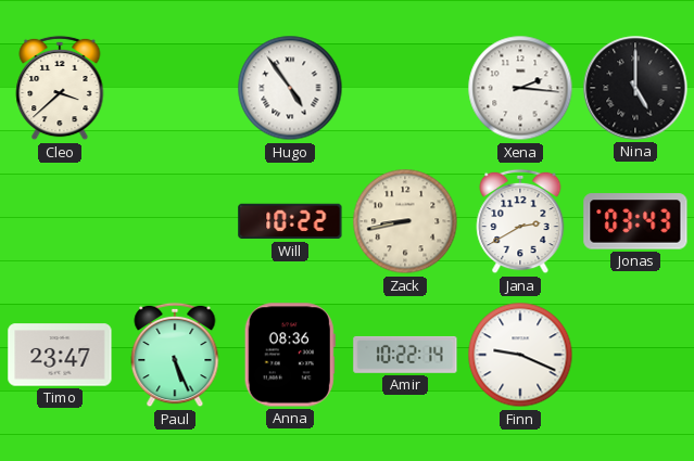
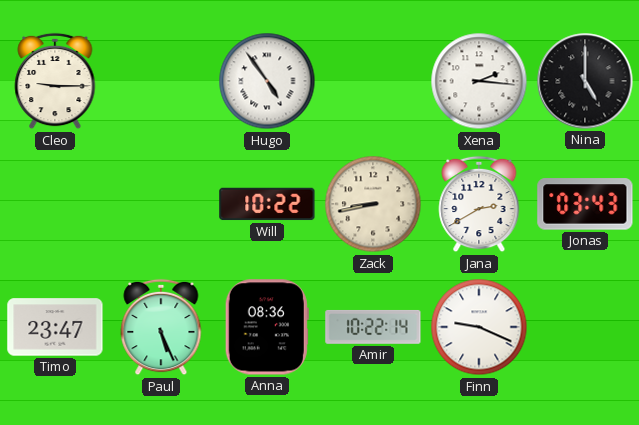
Cleo: 3:38 -> 9:15 (55, 81)
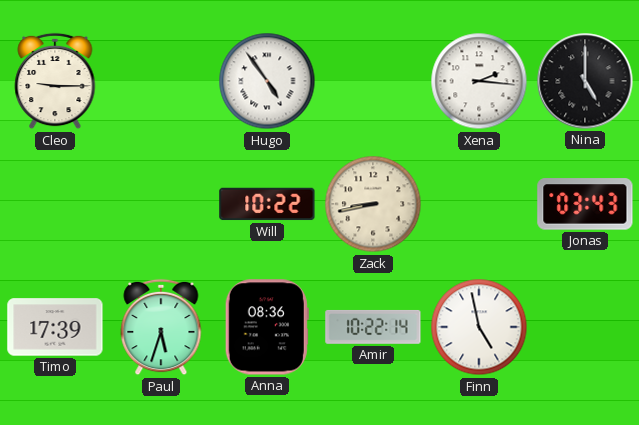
Jana: 2:40 -> none (479, 204)
Timo: 23:47 -> 17:39 (55, 327)
Paul: 5:26 -> 5:33 (161, 327)
Finn: 9:19 -> 4:58 (479, 327)
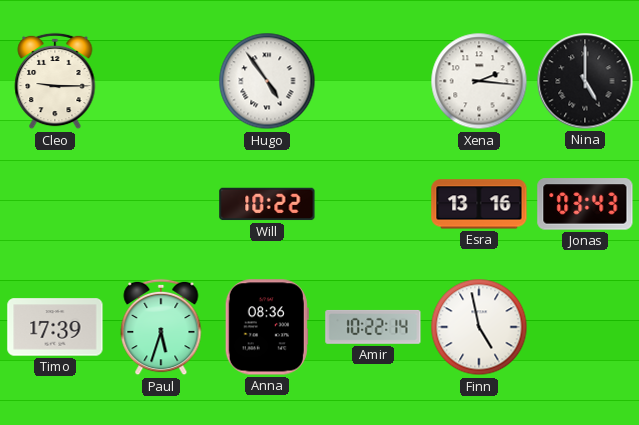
Zack: 8:43 -> none (373, 204)
Esra: none -> 13:16 (479, 204)
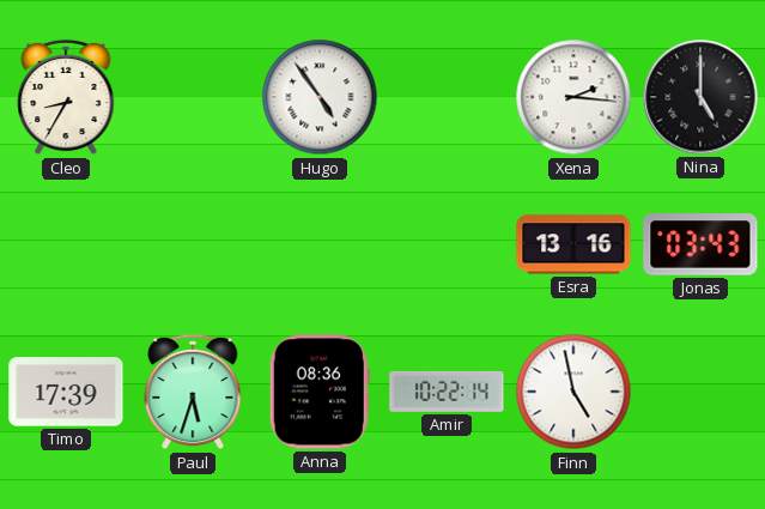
Cleo: 9:15 -> 8:35 (66, 97)
Will: 10:22 -> none (267, 204)
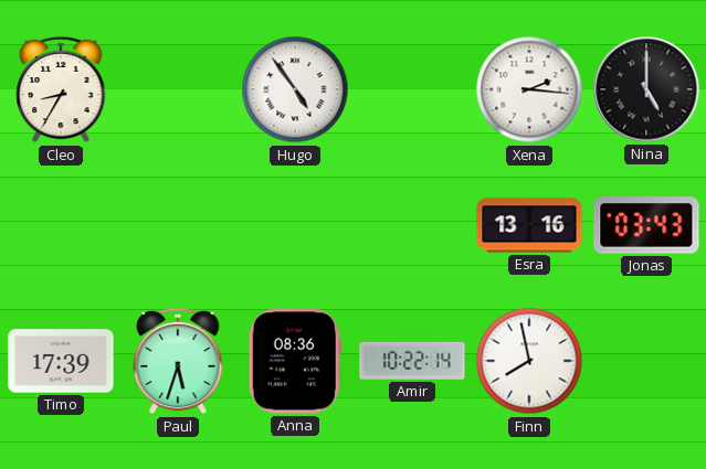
Finn: 4:58 -> 7:58 (529, 361)
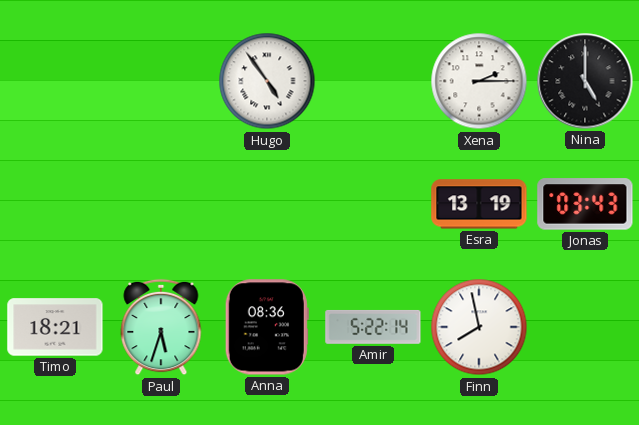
Cleo: 8:35 -> none (61, 89)
Xena: 2:16 -> 2:15 (479, 81)
Esra: 13:16 -> 13:19 (479, 204)
Timo: 17:39 -> 18:21 (55, 327)
Amir: 10:22 -> 5:22 (373, 327)
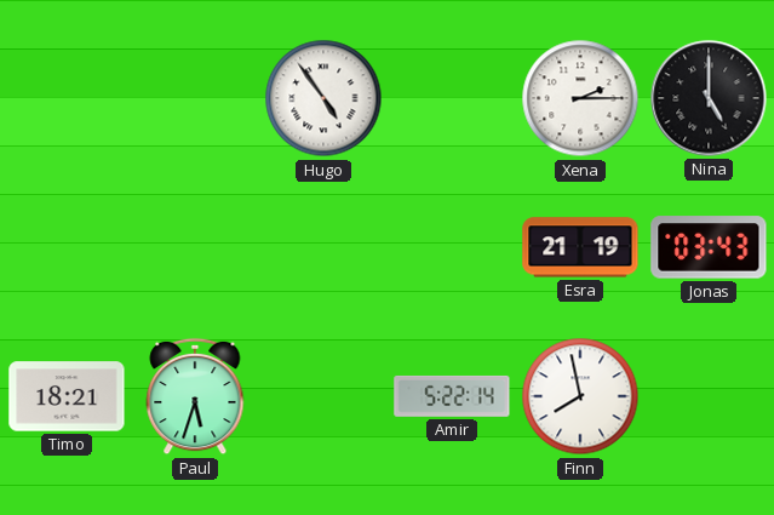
Esra: 13:19 -> 21:19 (580, 247)
Anna: 08:36 -> none (267, 327)
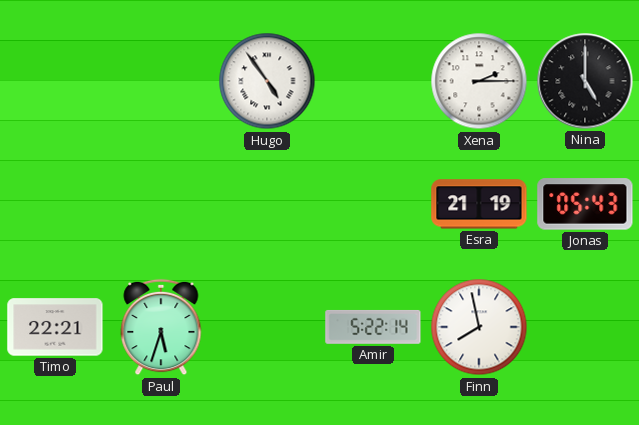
Jonas: 03:43 -> 05:43 (585, 204)
Timo: 18:21 -> 22:21 (55, 327)
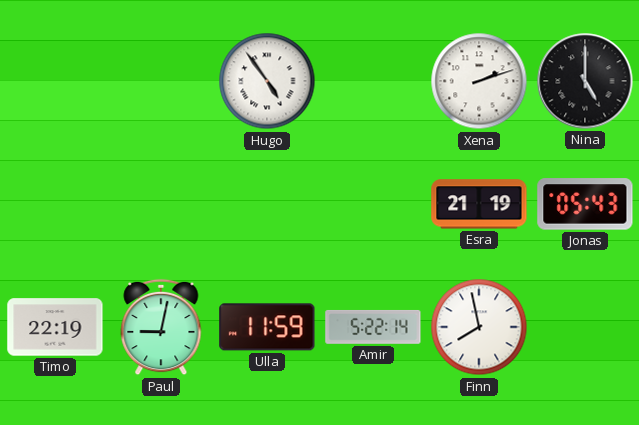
Xena: 2:15 -> 2:12 (479, 81)
Timo: 22:21 -> 22:19 (55, 327)
Paul: 5:33 -> 9:02 (161, 327)
Ulla: none -> 11:59 (267, 327)
